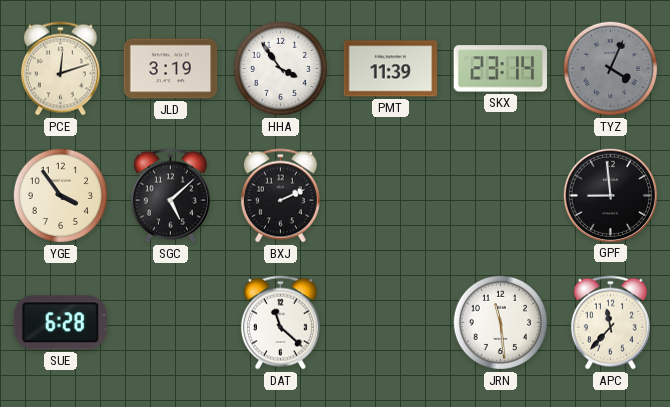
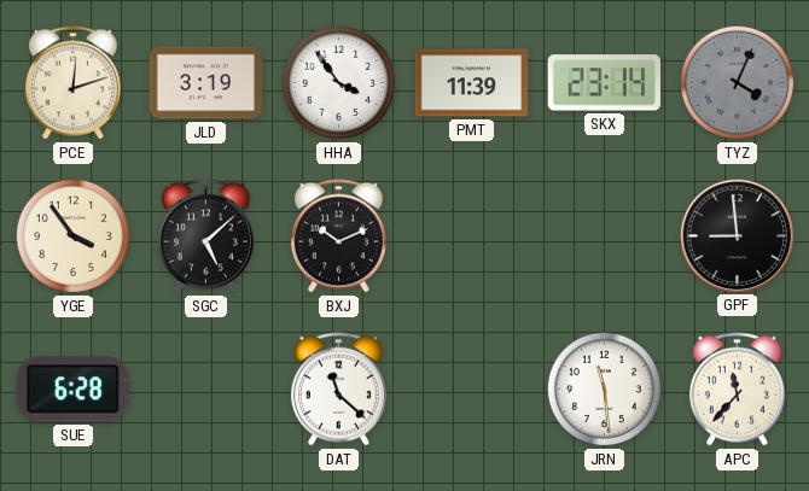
BXJ: 2:11 -> 10:11 (338, 236)
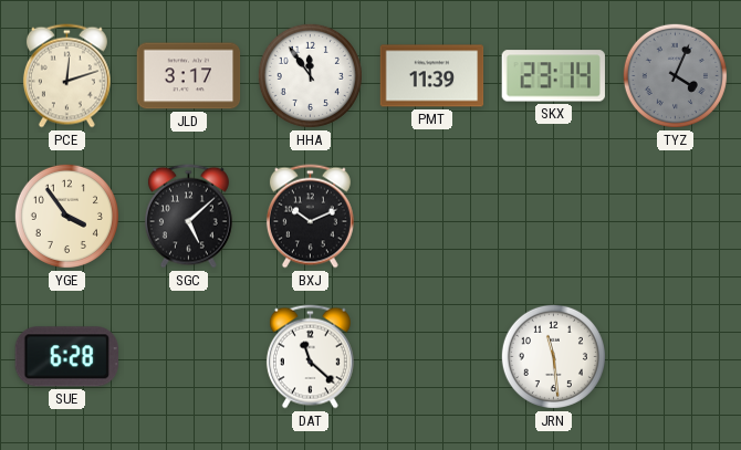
JLD: 3:19 -> 3:17 (189, 76)
HHA: 3:54 -> 11:54 (310, 75)
GPF: 8:59 -> none (737, 235)
APC: 11:37 -> none (737, 390)
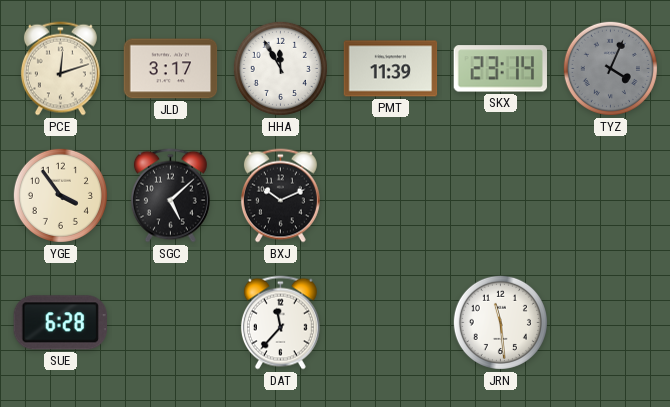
HHA: 11:54 -> 11:55 (280, 68)
DAT: 11:22 -> 11:37 (280, 323)
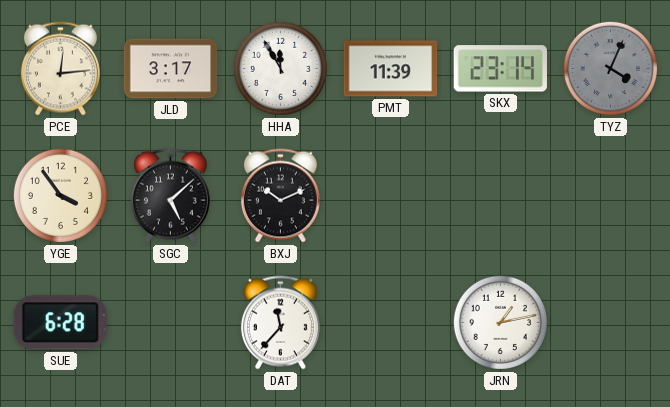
PCE: 12:12 -> 12:14 (60, 69)
JRN: 11:29 -> 1:13 (500, 322)
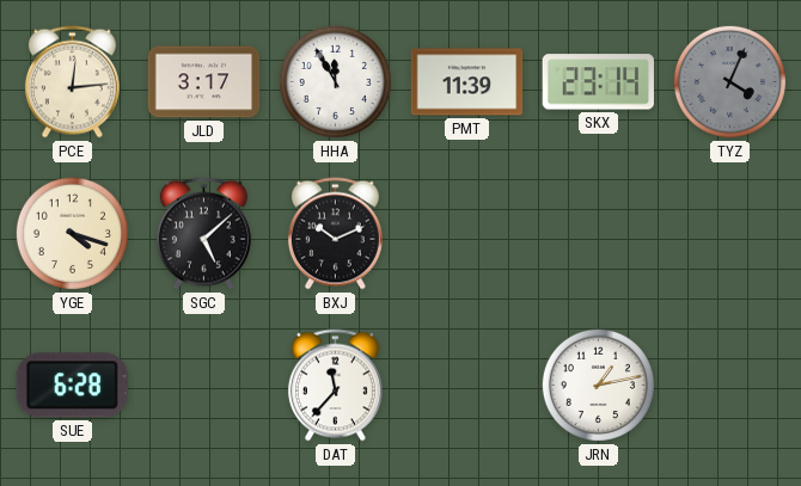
YGE: 3:54 -> 4:18 (72, 233)
